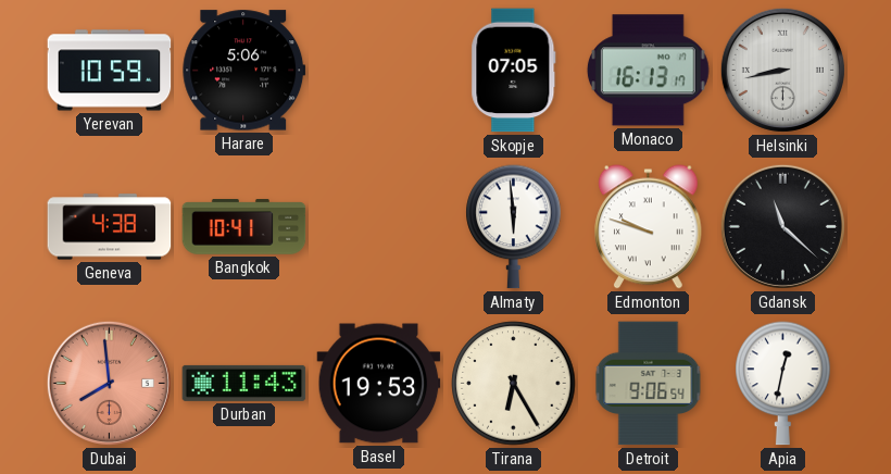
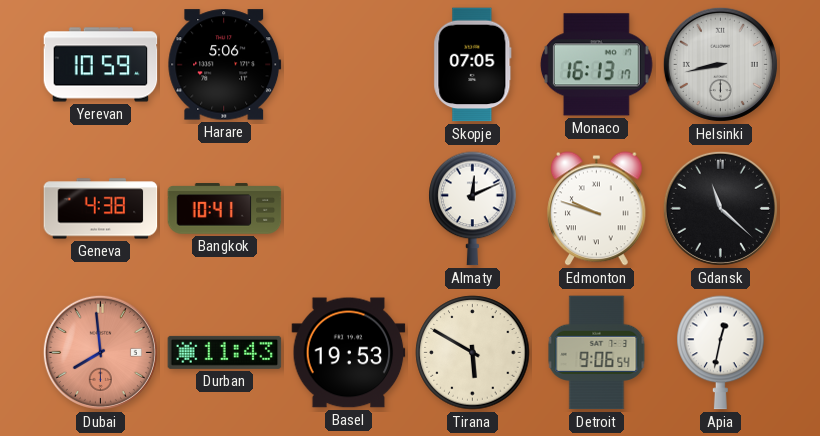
Almaty: 5:59 -> 12:11 (473, 209)
Tirana: 6:25 -> 5:50 (473, 353)
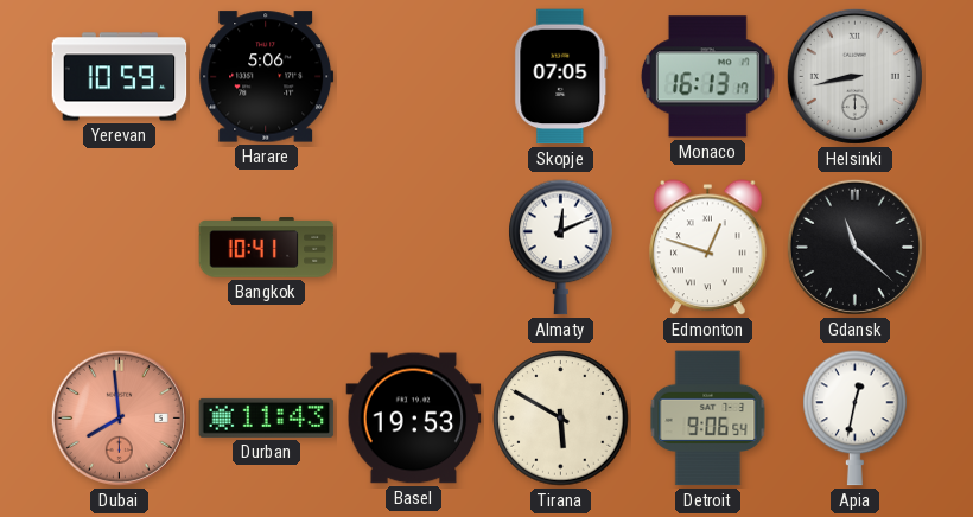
Geneva: 4:38 -> none (101, 209)
Edmonton: 9:48 -> 12:48 (708, 248)
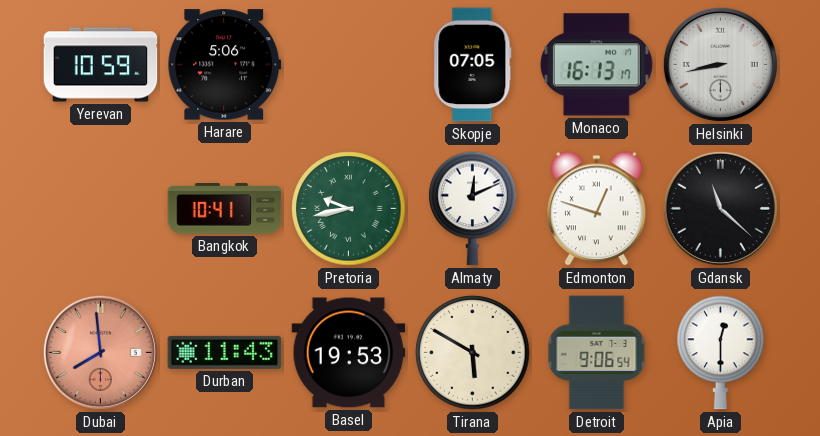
Pretoria: none -> 9:43 (349, 209)
Apia: 12:32 -> 12:30 (721, 353)
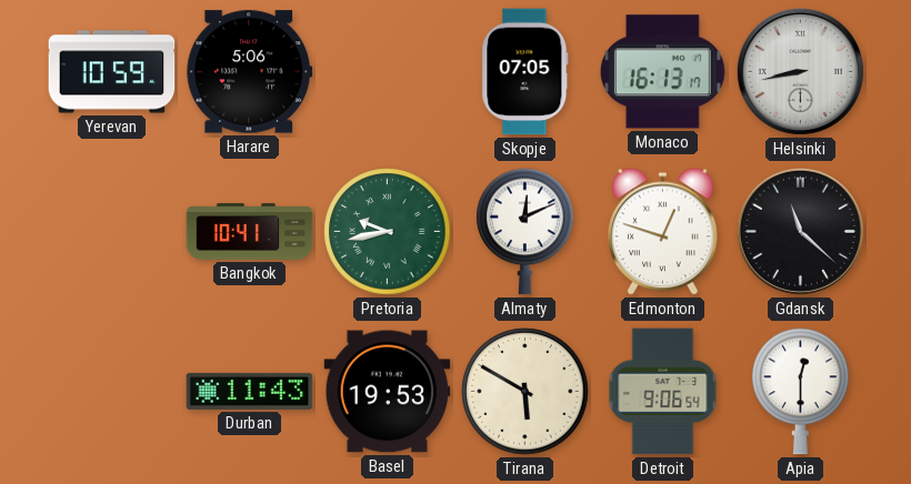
Dubai: 7:59 -> none (100, 352)
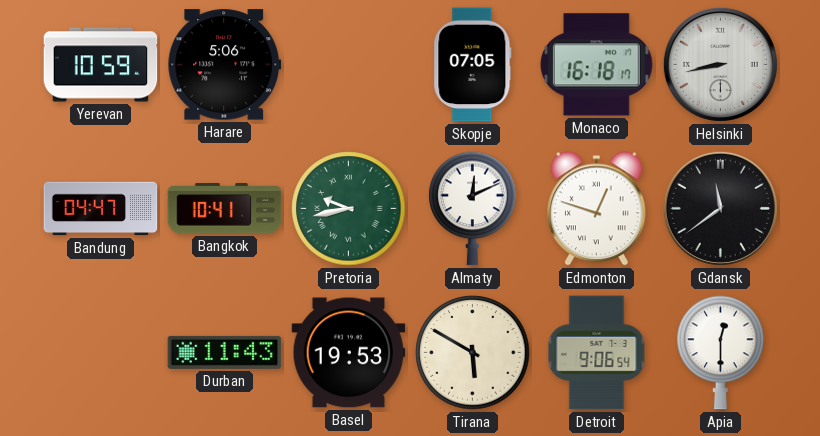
Monaco: 16:13 -> 16:18 (596, 65)
Bandung: none -> 04:47 (101, 209)
Gdansk: 11:22 -> 11:39 (720, 208)
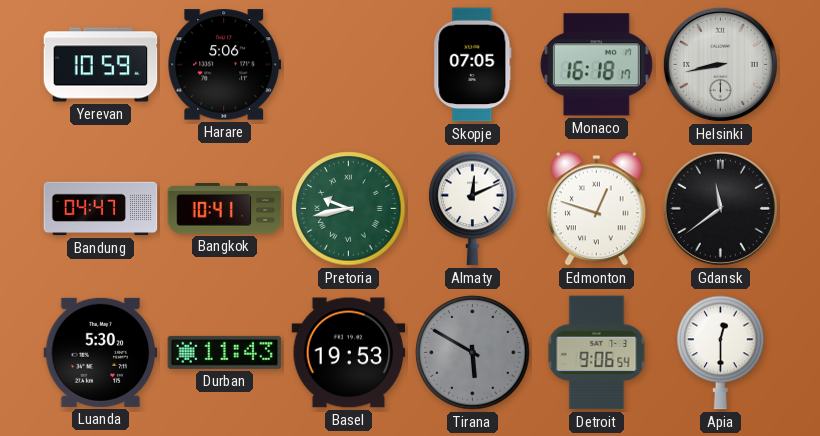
Luanda: none -> 5:30 (101, 352)
Tirana dial: cream -> grey (473, 353)
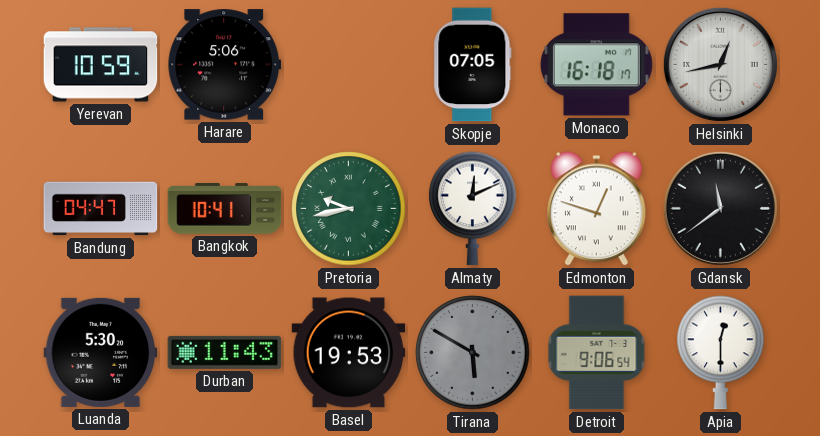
Helsinki: 8:43 -> 12:43 (720, 64)
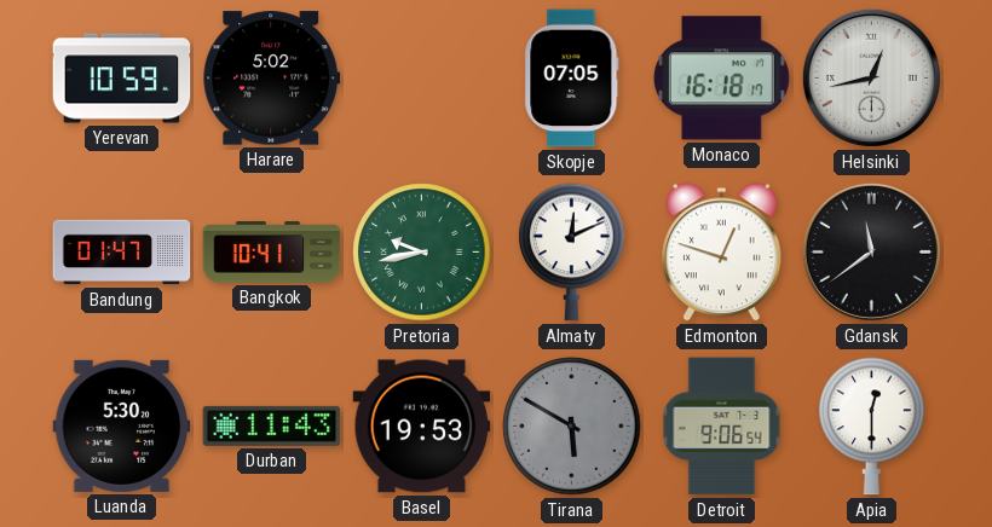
Harare: 5:06 -> 5:02 (272, 79)
Bandung: 04:47 -> 01:47 (122, 253)
